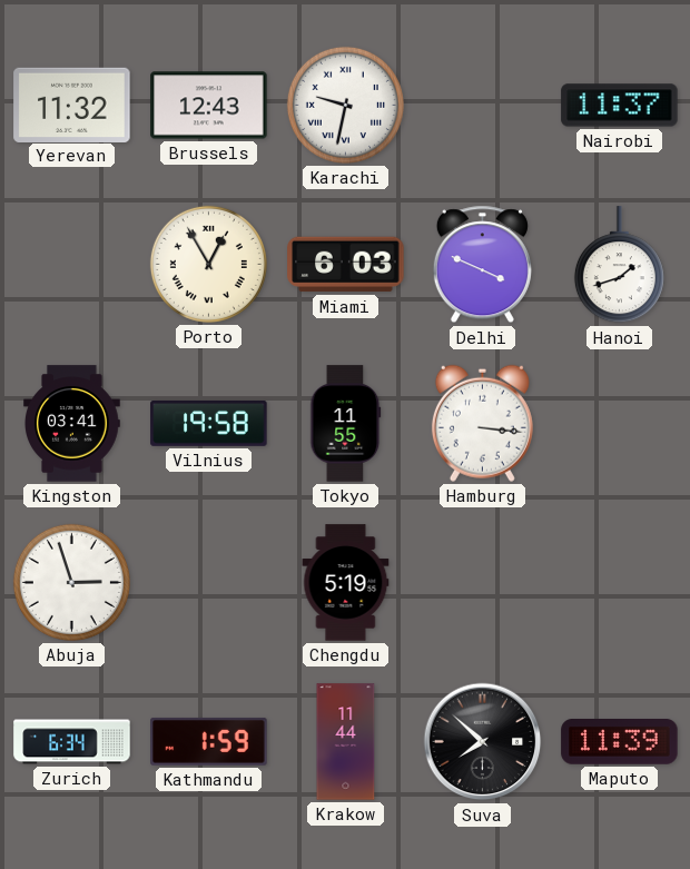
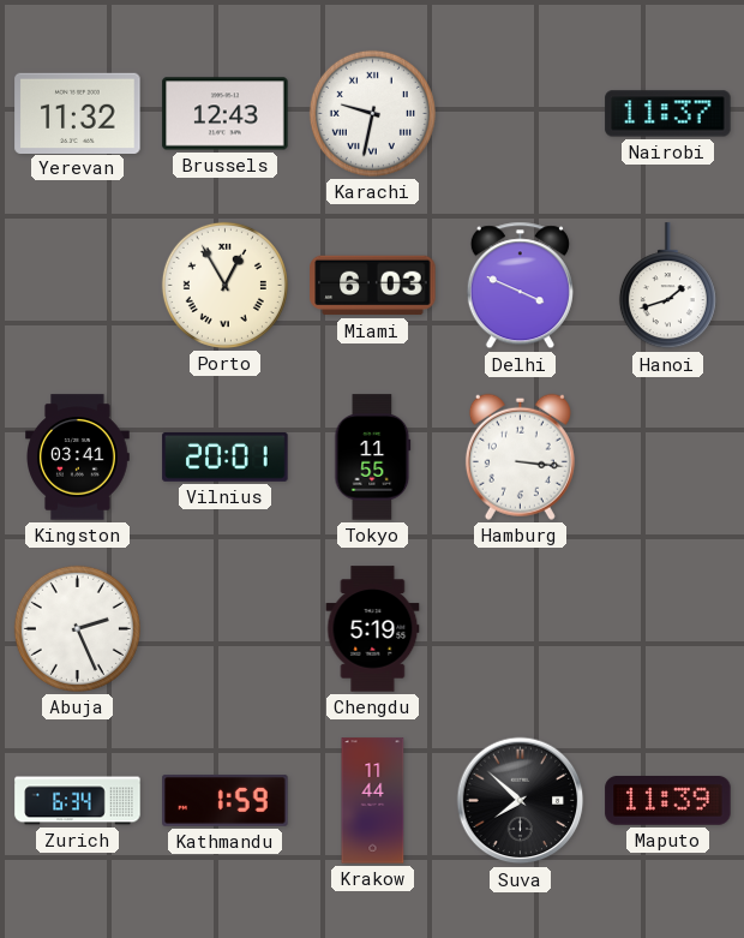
Vilnius: 19:58 -> 20:01 (226, 458)
Abuja: 2:57 -> 2:26 (77, 628)
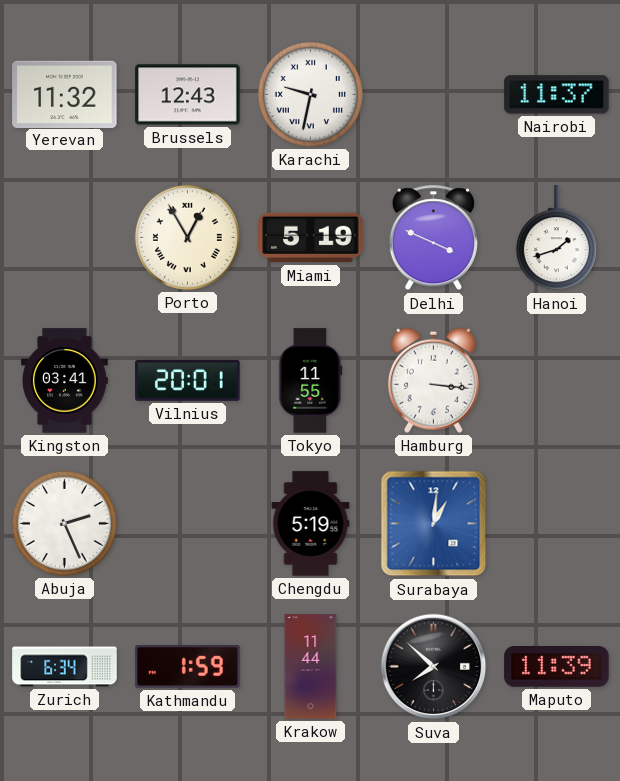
Miami: 6:03 -> 5:19 (311, 238)
Surabaya: none -> 1:01 (434, 524)
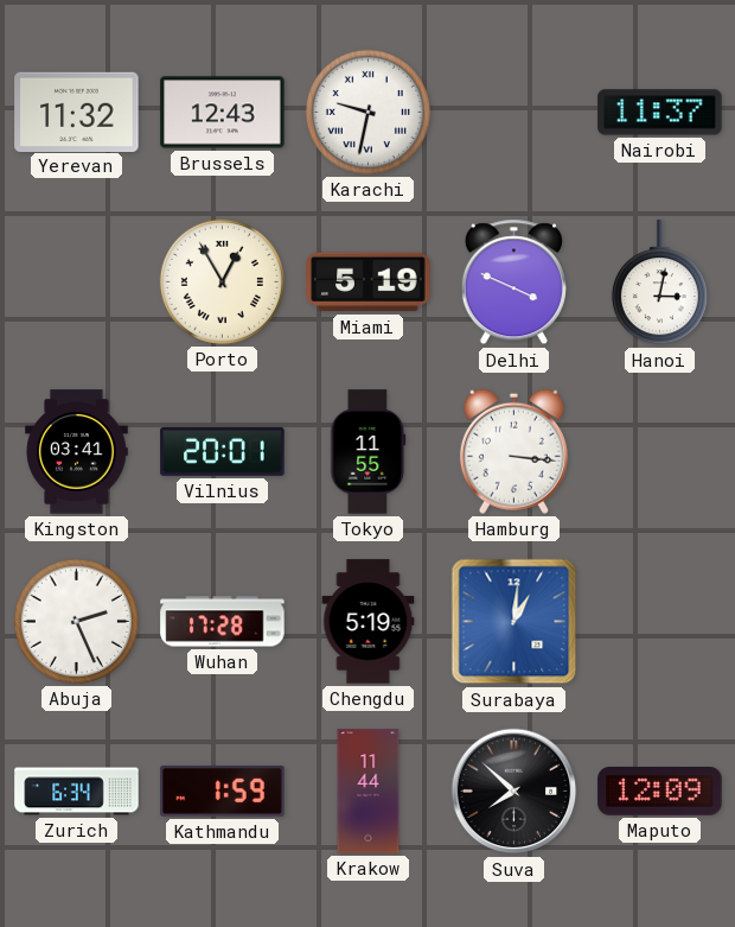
Hanoi: 1:42 -> 3:02 (659, 282)
Wuhan: none -> 17:28 (223, 622)
Maputo: 11:39 -> 12:09 (660, 792)
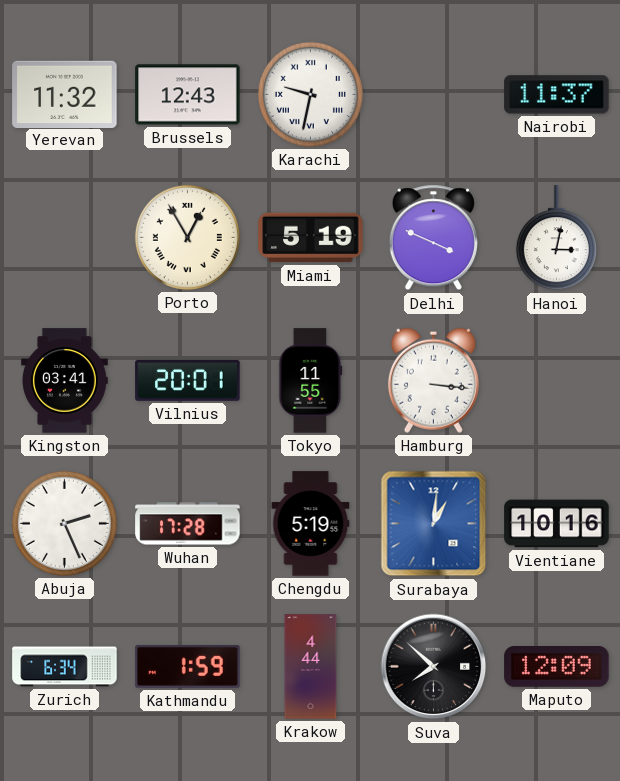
Vientiane: none -> 10:16 (557, 524)
Krakow: 11:44 -> 4:44 (311, 667)
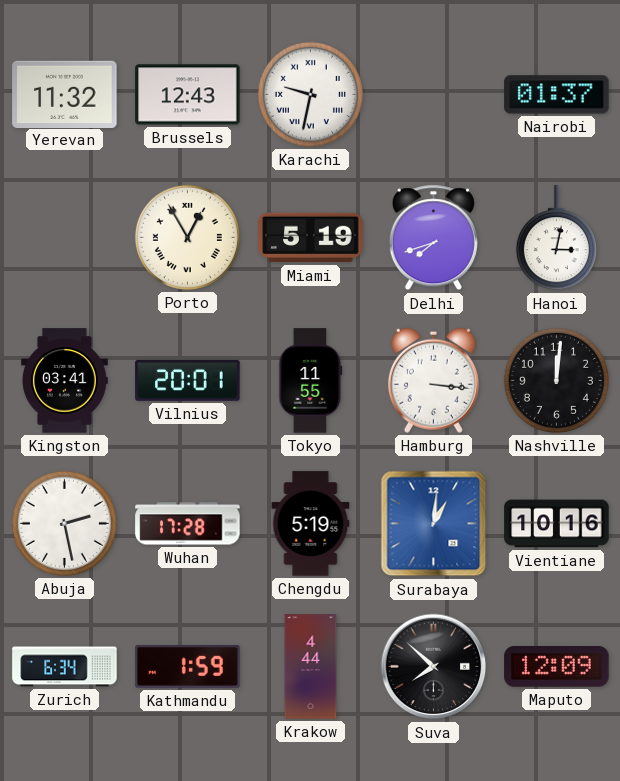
Nairobi: 11:37 -> 01:37 (557, 95)
Delhi: 3:49 -> 7:42 (433, 238)
Nashville: none -> 12:01 (556, 380)
Abuja: 2:26 -> 2:28 (64, 523)
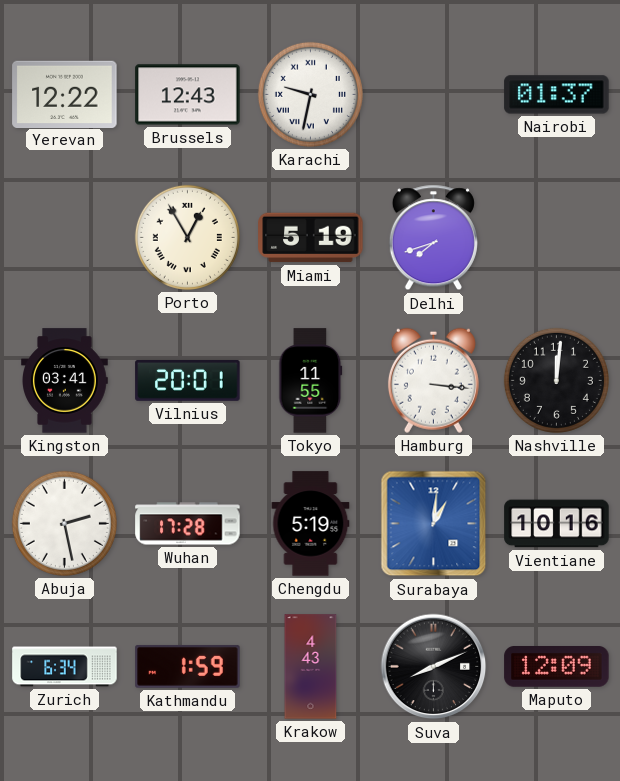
Yerevan: 11:32 -> 12:22 (65, 94)
Hanoi: 3:02 -> none (556, 238)
Krakow: 4:44 -> 4:43 (311, 667)
Suva: 7:52 -> 8:11 (434, 667)
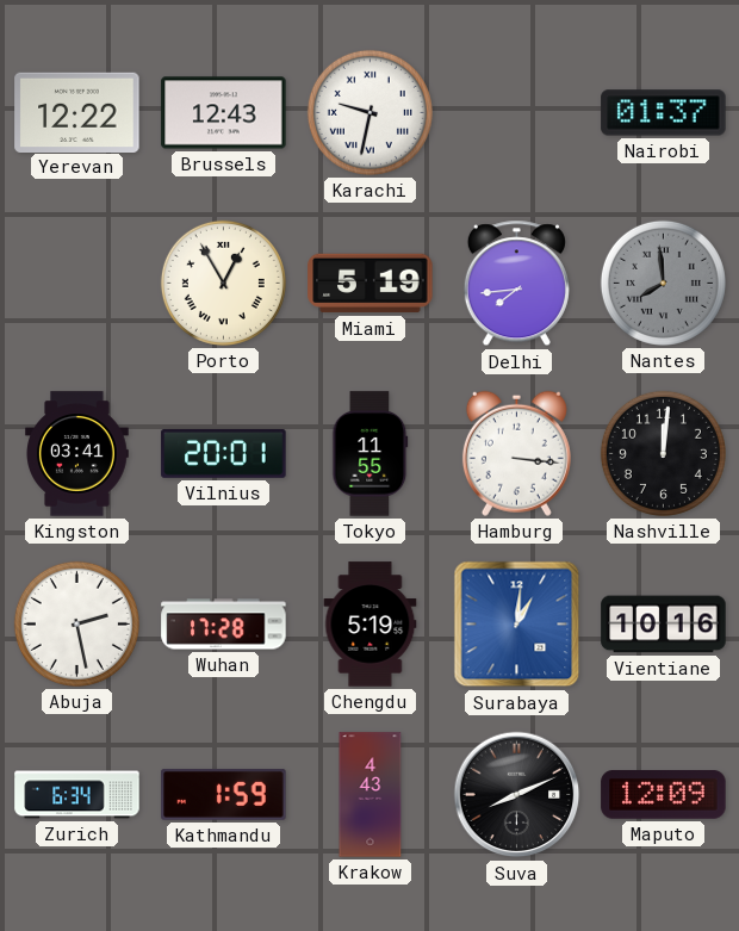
Delhi: 7:42 -> 7:44 (516, 284)
Nantes: none -> 7:59 (663, 283)
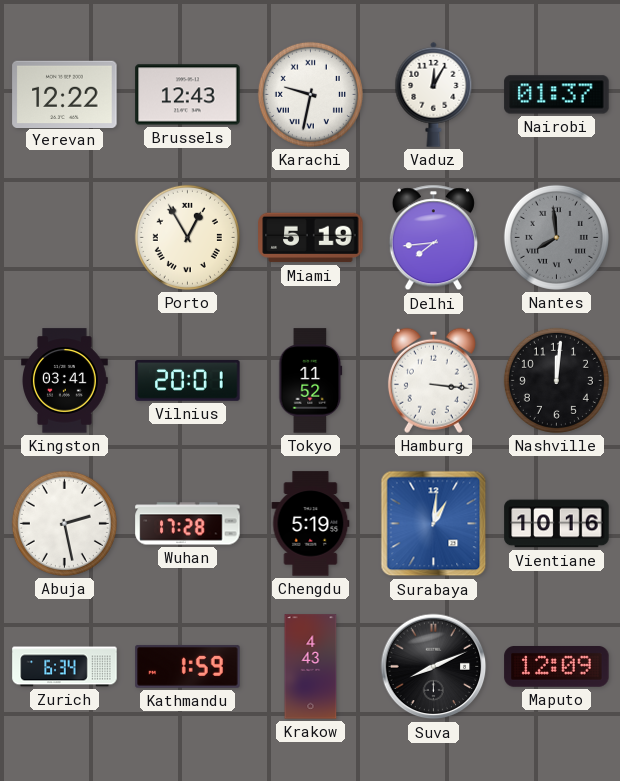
Vaduz: none -> 12:05 (434, 94)
Tokyo: 11:55 -> 11:52 (311, 381)
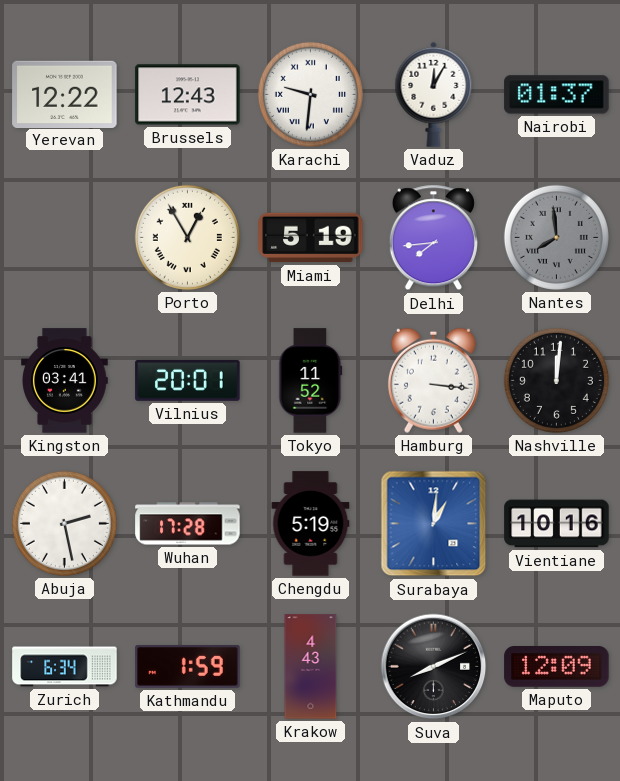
Karachi: 9:32 -> 9:31 (310, 94)
